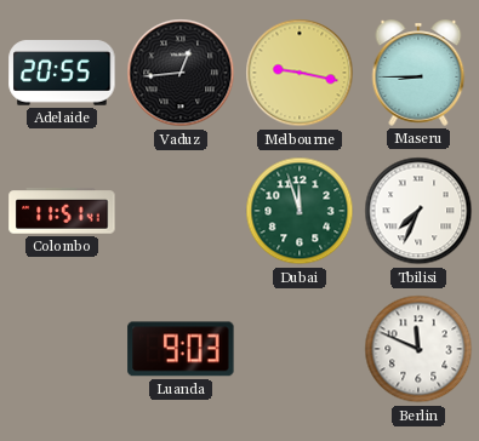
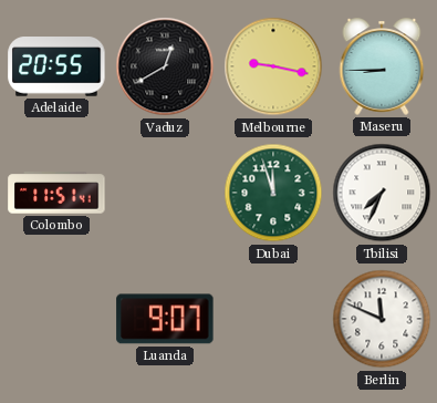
Vaduz: 12:44 -> 12:40 (165, 66)
Luanda: 9:03 -> 9:07 (165, 319)
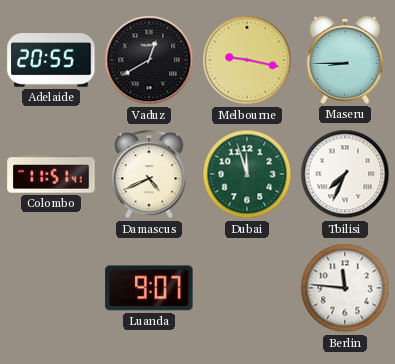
Damascus: none -> 4:41 (149, 175)
Berlin: 11:49 -> 11:46 (345, 288)
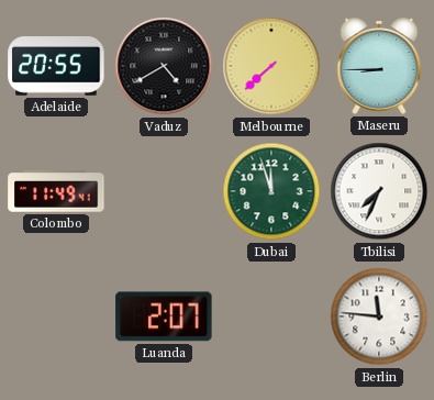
Vaduz: 12:40 -> 4:40 (164, 66)
Melbourne: 9:17 -> 7:38 (271, 66)
Colombo: 11:51 -> 11:49 (56, 191)
Damascus: 4:41 -> none (149, 175)
Luanda: 9:07 -> 2:07 (164, 316)
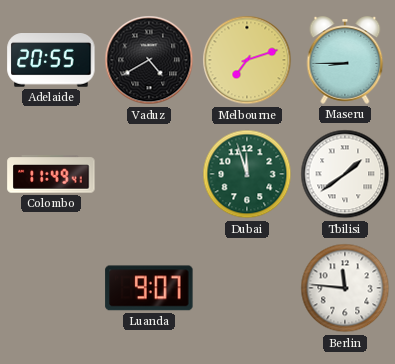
Melbourne: 7:38 -> 7:12 (247, 60)
Tbilisi: 7:34 -> 1:39 (345, 174)
Luanda: 2:07 -> 9:07 (149, 288)
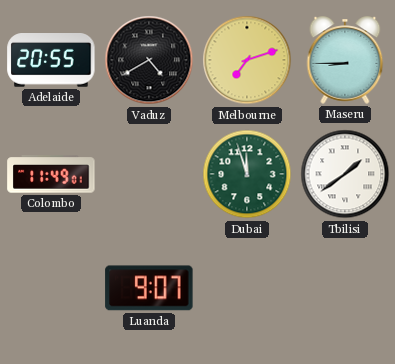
Colombo: 11:49:41 -> 11:49:01 (51, 174)
Berlin: 11:46 -> none (345, 288)
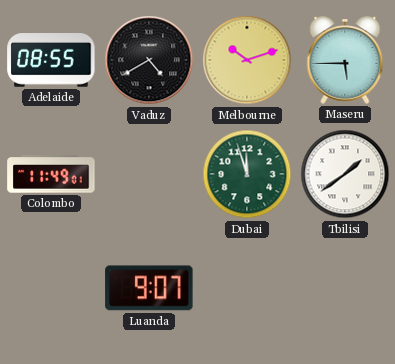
Adelaide: 20:55 -> 08:55 (51, 60)
Melbourne: 7:12 -> 10:12 (247, 60)
Maseru: 8:45 -> 5:45 (345, 60)
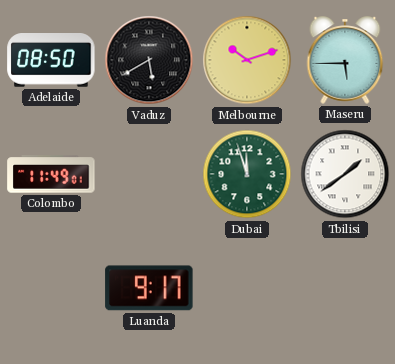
Adelaide: 08:55 -> 08:50 (51, 60)
Vaduz: 4:40 -> 5:40 (149, 60)
Luanda: 9:07 -> 9:17 (149, 288)
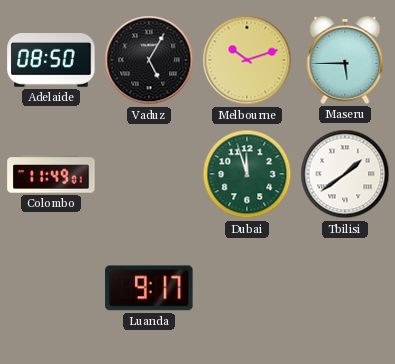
Vaduz: 5:40 -> 5:05 (149, 60)
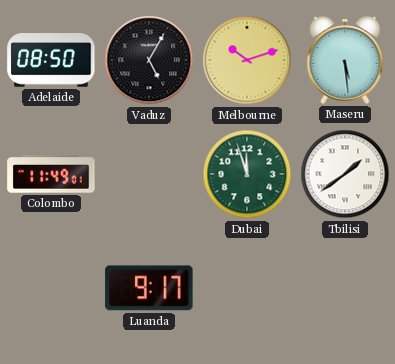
Maseru: 5:45 -> 5:29 (345, 60)
